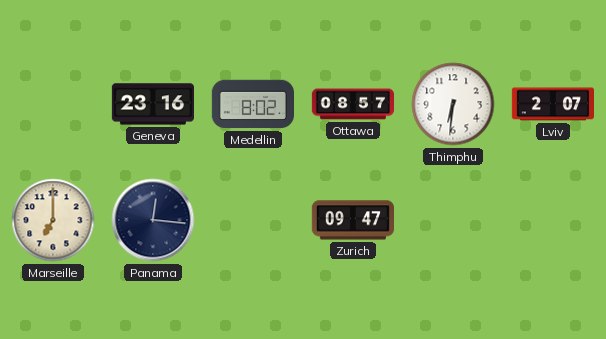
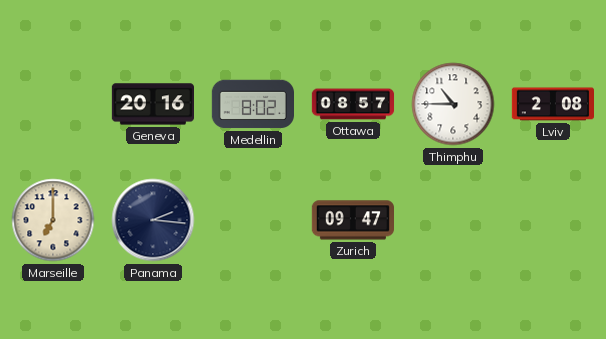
Geneva: 23:16 -> 20:16 (152, 104)
Thimphu: 6:31 -> 10:45 (453, 104)
Lviv: 2:07 -> 2:08 (552, 104)
Panama: 12:16 -> 2:16 (153, 220)
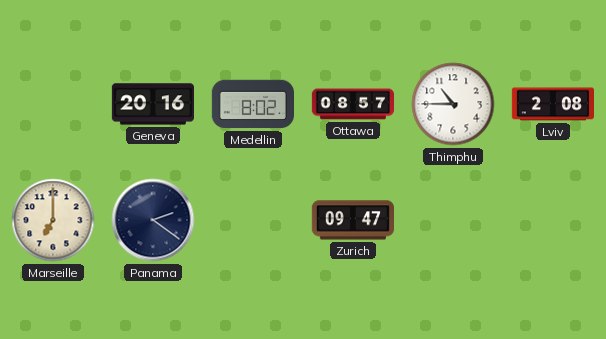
Panama: 2:16 -> 2:21 (153, 220)
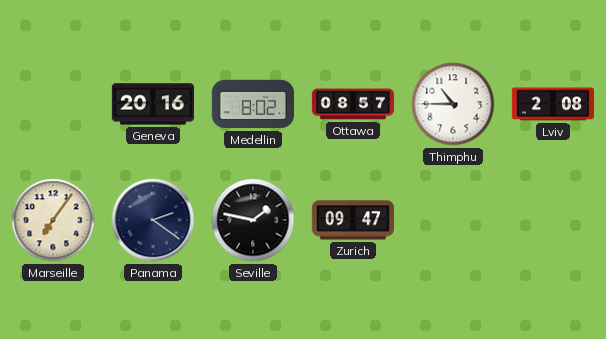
Marseille: 7:00 -> 7:06 (53, 220)
Seville: none -> 1:47 (253, 220)
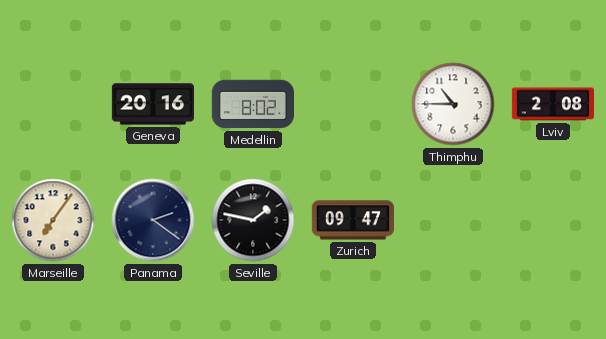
Ottawa: 08:57 -> none (353, 104)
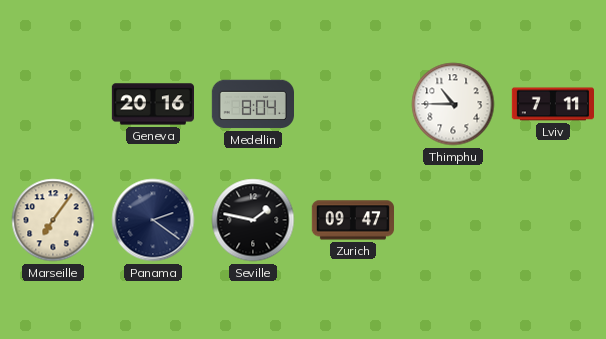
Medellin: 8:02 -> 8:04 (252, 104)
Lviv: 2:08 -> 7:11 (552, 104)
